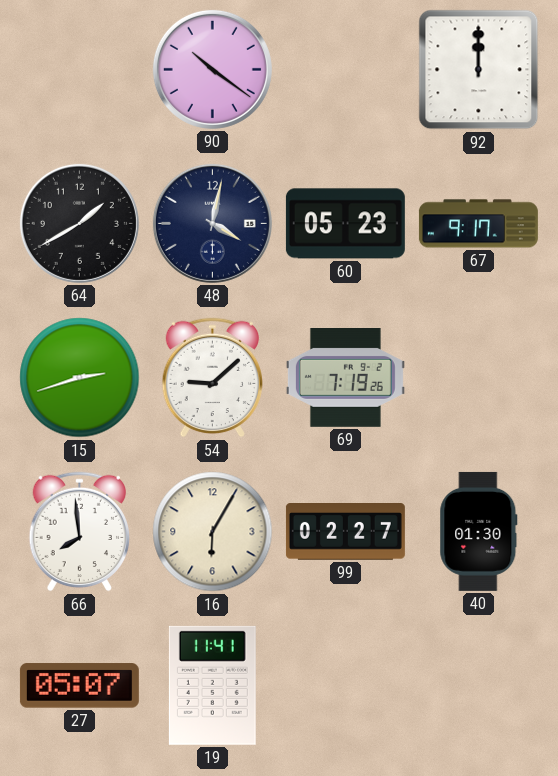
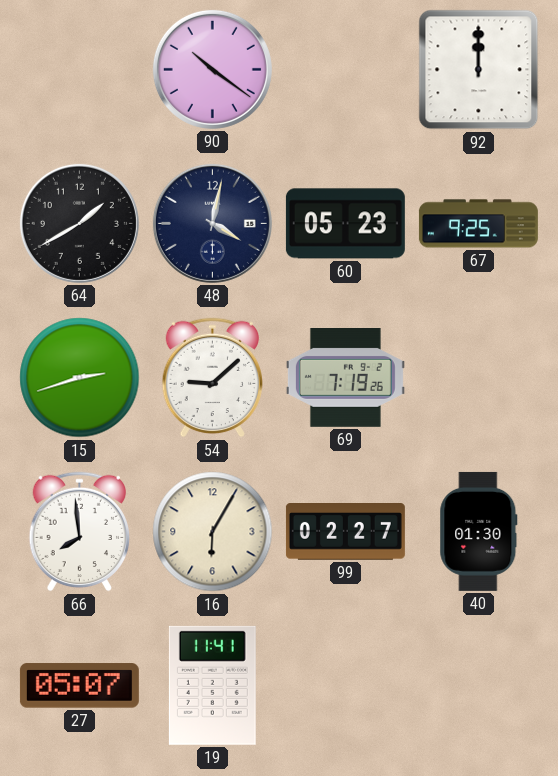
67: 9:17 -> 9:25 (478, 224)
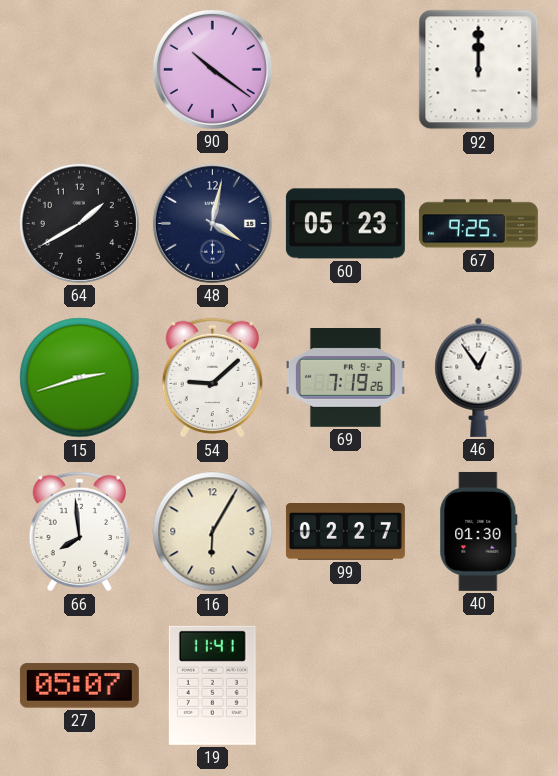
46: none -> 12:54 (479, 377)
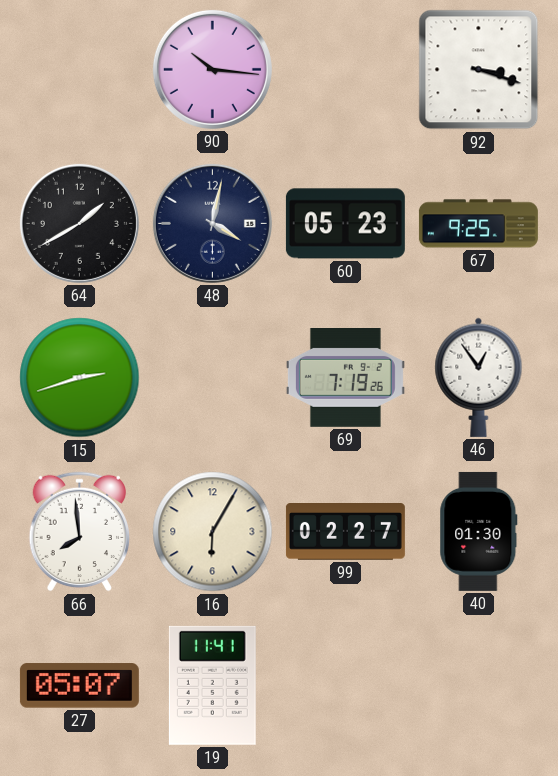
90: 10:21 -> 10:16 (212, 69)
92: 12:00 -> 3:18 (479, 70)
54: 9:08 -> none (212, 378)
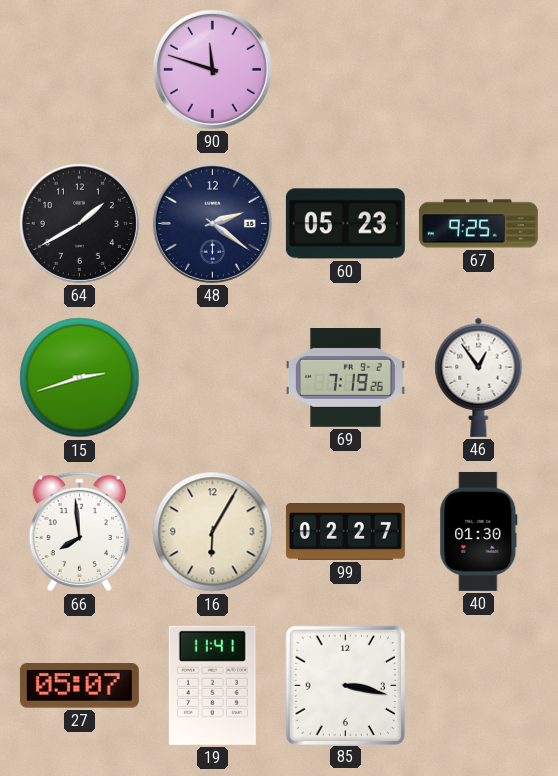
90: 10:16 -> 11:48 (212, 69)
92: 3:18 -> none (479, 70)
48: 4:02 -> 2:21 (212, 223)
85: none -> 3:17 (345, 685)
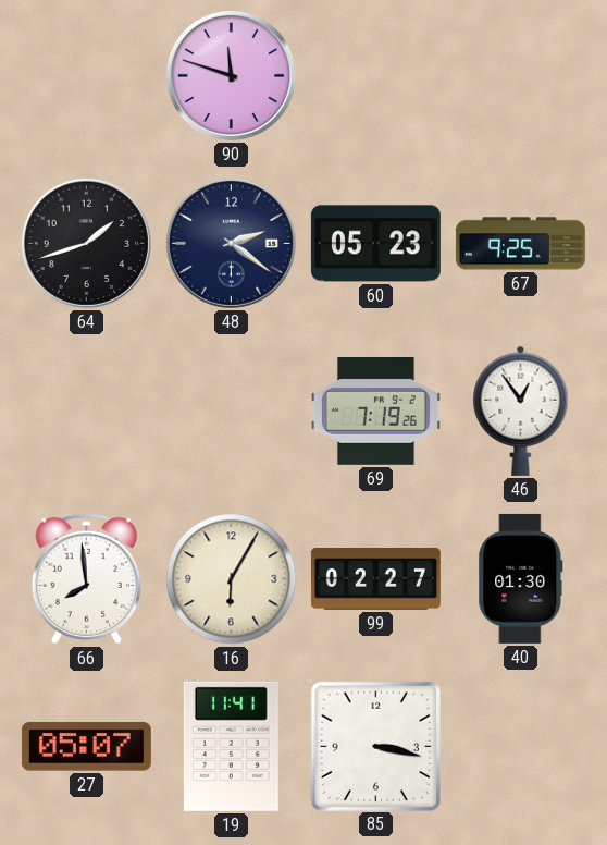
64: 1:40 -> 1:42 (86, 243)
15: 2:42 -> none (80, 378)
